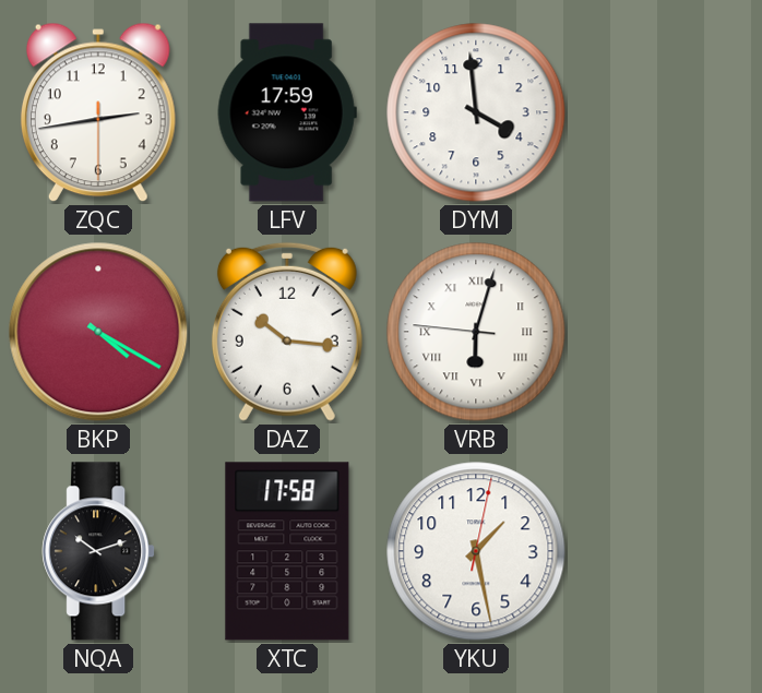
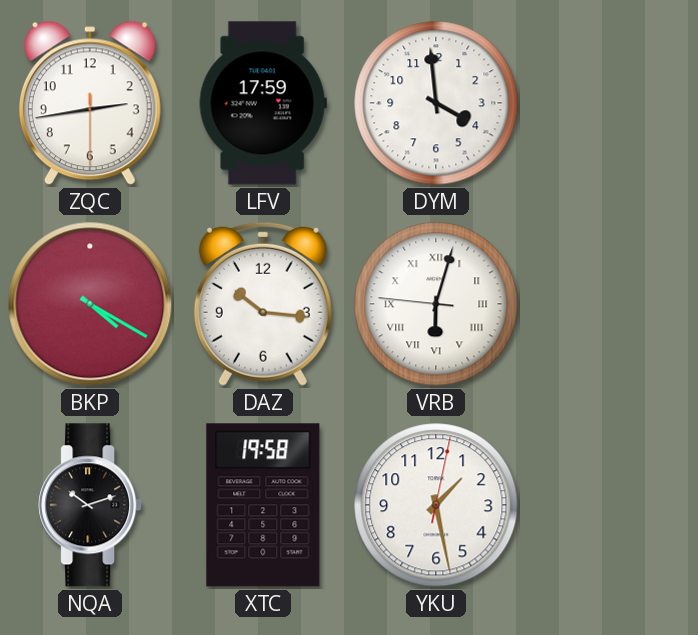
XTC: 17:58 -> 19:58 (263, 505)
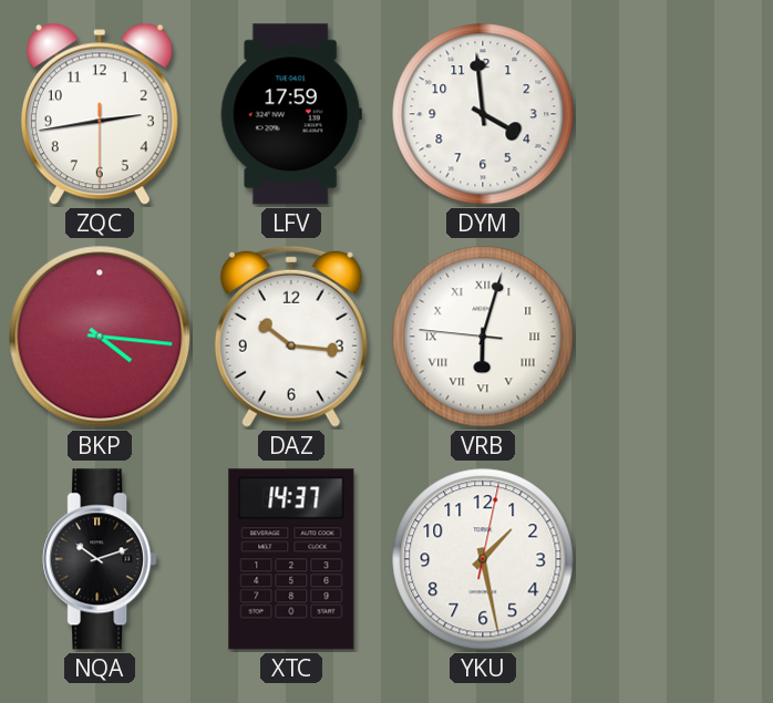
BKP: 4:20 -> 4:16 (100, 337)
XTC: 19:58 -> 14:37 (291, 559)
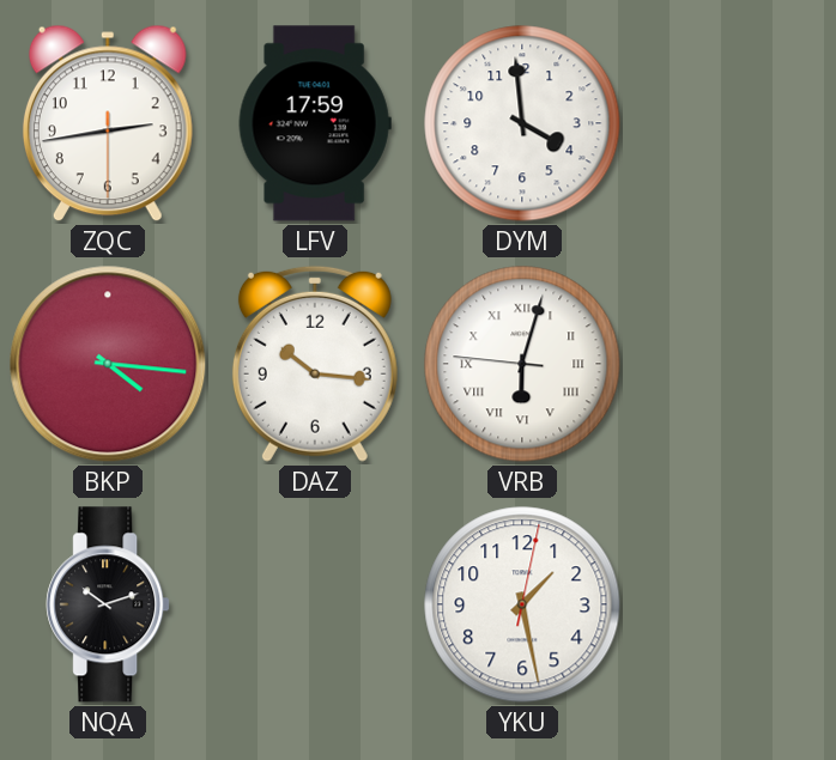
XTC: 14:37 -> none (291, 559)
